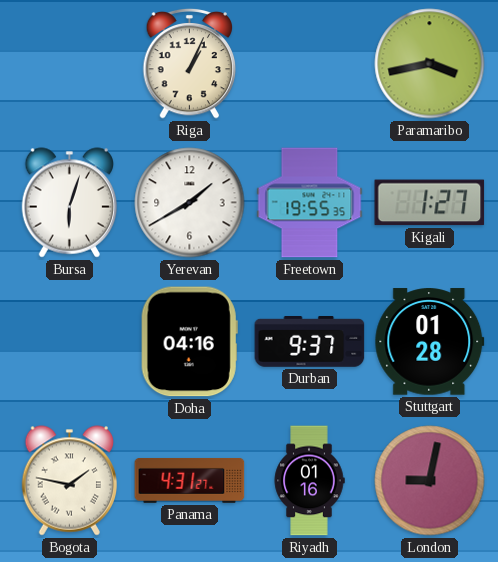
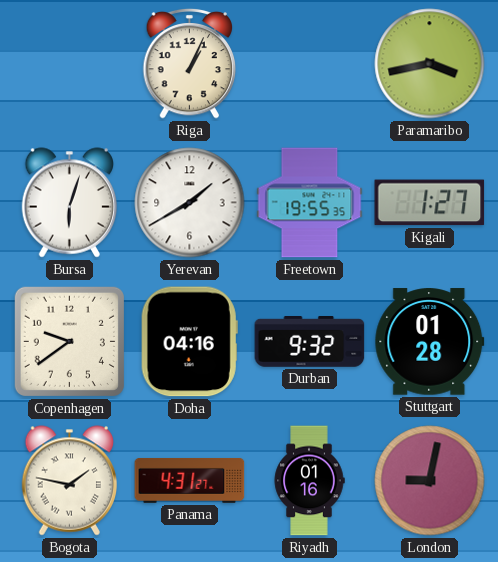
Copenhagen: none -> 9:39 (69, 341)
Durban: 9:37 -> 9:32 (310, 342)
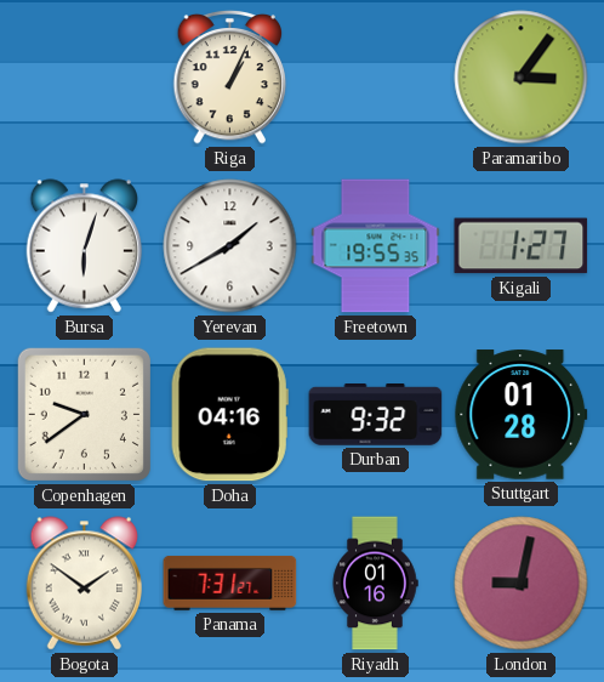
Paramaribo: 3:43 -> 3:06 (522, 78)
Bogota: 1:47 -> 1:51 (84, 584)
Panama: 4:31 -> 7:31 (230, 584)
